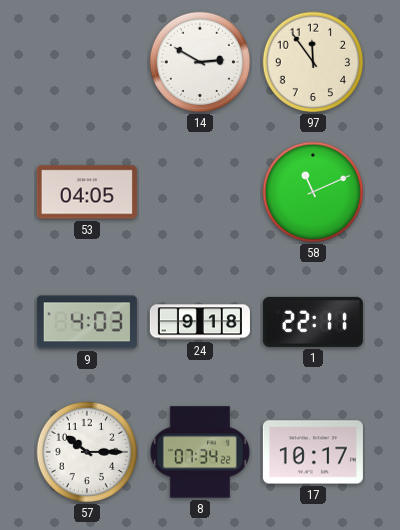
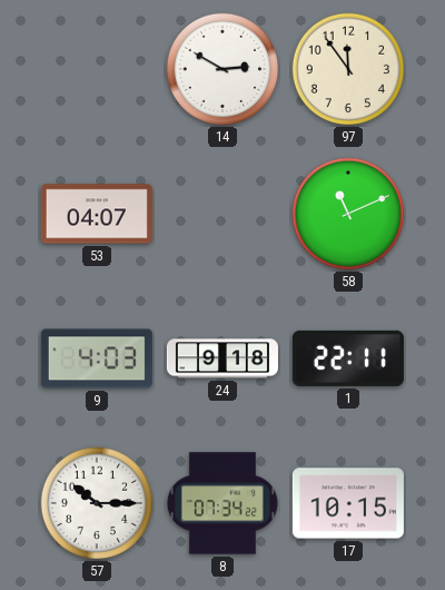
53: 04:05 -> 04:07 (97, 214)
17: 10:17 -> 10:15 (348, 503)
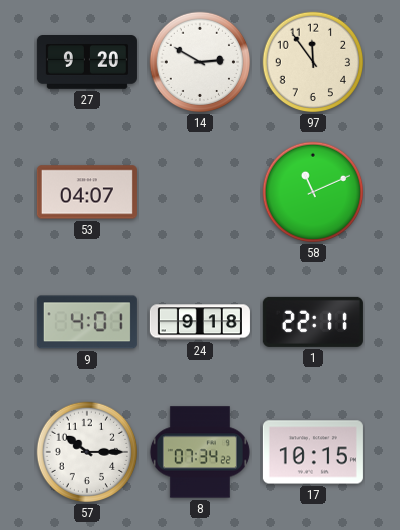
27: none -> 9:20 (87, 63)
9: 4:03 -> 4:01 (87, 322)
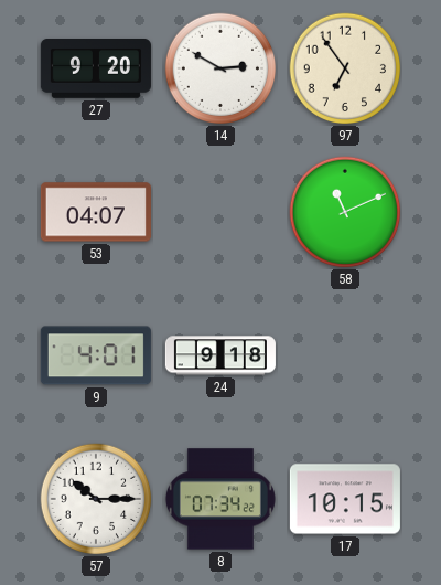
97: 11:54 -> 6:54 (345, 68)
1: 22:11 -> none (313, 322)
